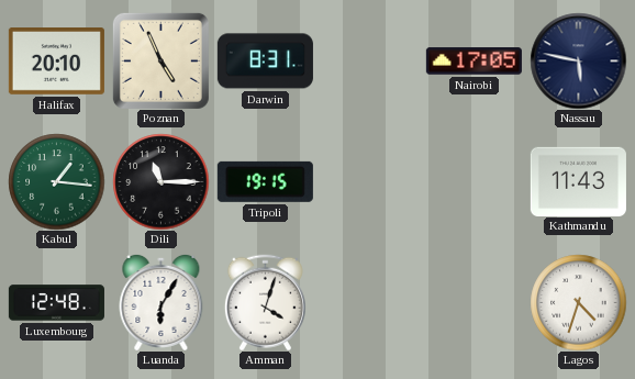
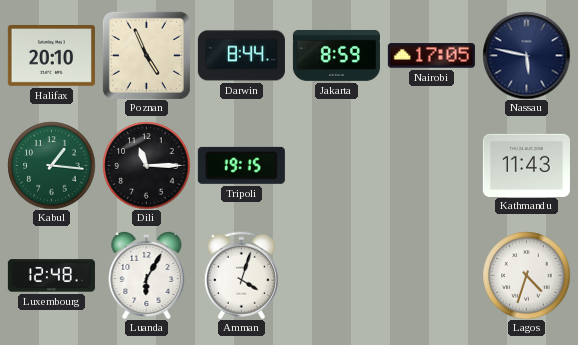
Darwin: 8:31 -> 8:44 (241, 56)
Jakarta: none -> 8:59 (336, 55)
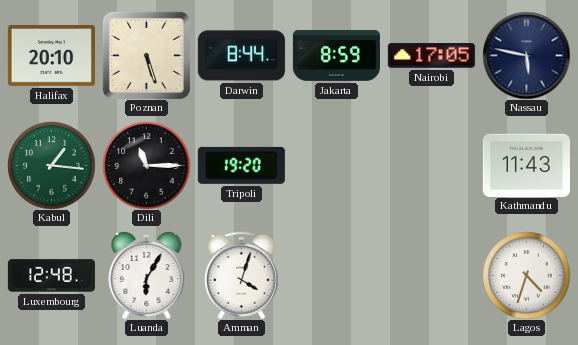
Poznan: 4:56 -> 5:27 (146, 55)
Tripoli: 19:15 -> 19:20 (241, 165)
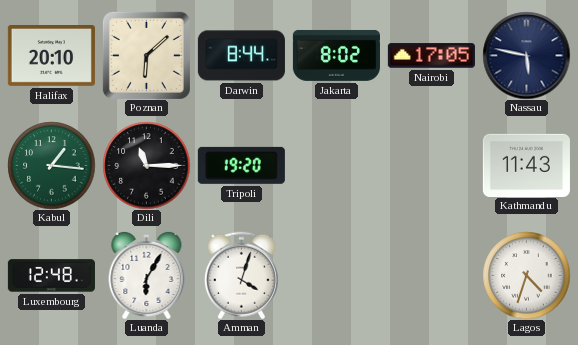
Poznan: 5:27 -> 6:08 (146, 55)
Jakarta: 8:59 -> 8:02 (336, 55)
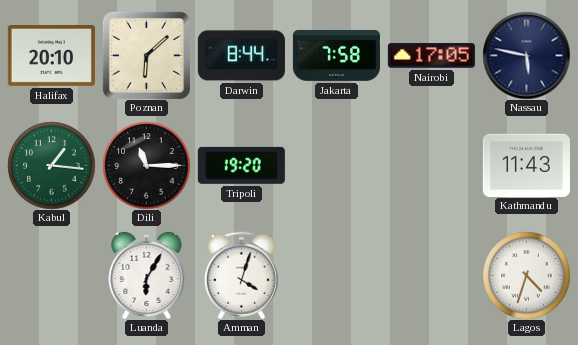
Jakarta: 8:02 -> 7:58 (336, 55)
Luxembourg: 12:48 -> none (51, 276)
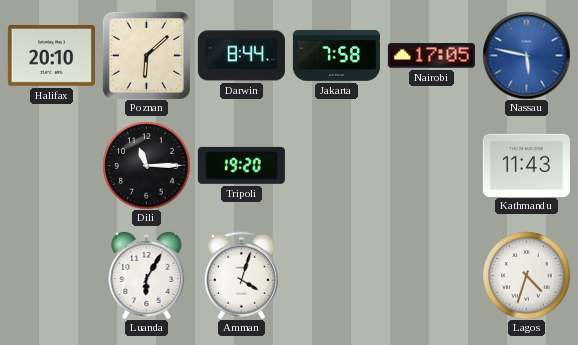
Nassau dial: navy -> blue (526, 55)
Kabul: 1:16 -> none (51, 165)
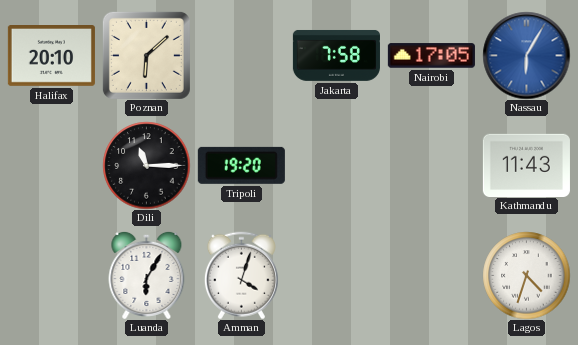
Darwin: 8:44 -> none (241, 56)
Nassau: 5:47 -> 6:05 (526, 55)
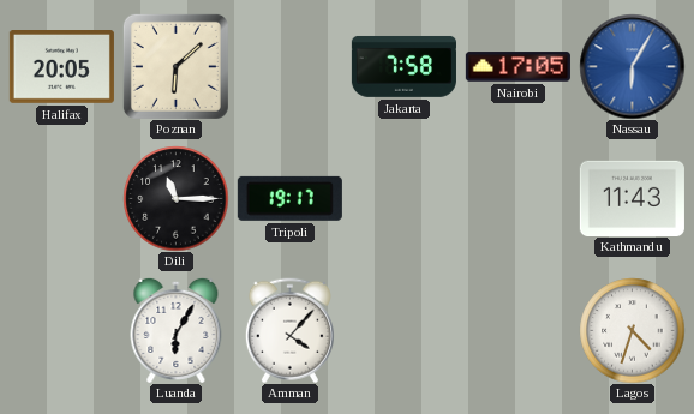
Halifax: 20:10 -> 20:05 (61, 67)
Tripoli: 19:20 -> 19:17 (289, 198)
Amman: 4:03 -> 4:07 (289, 330)
